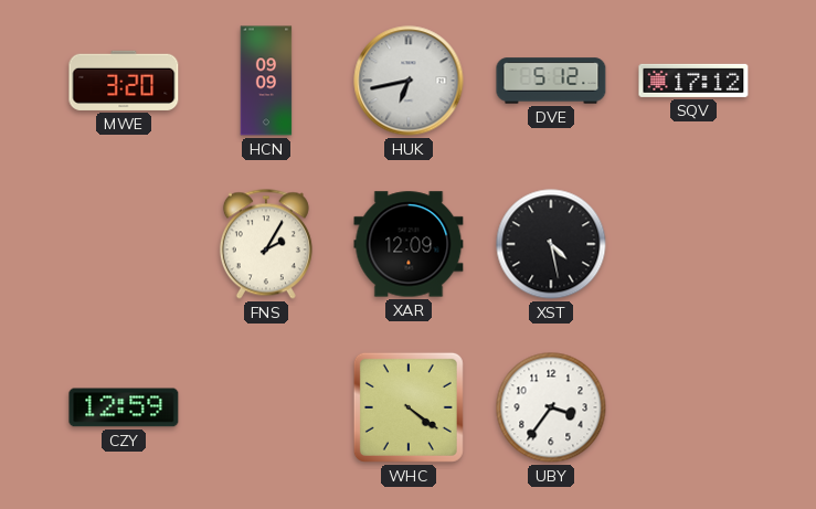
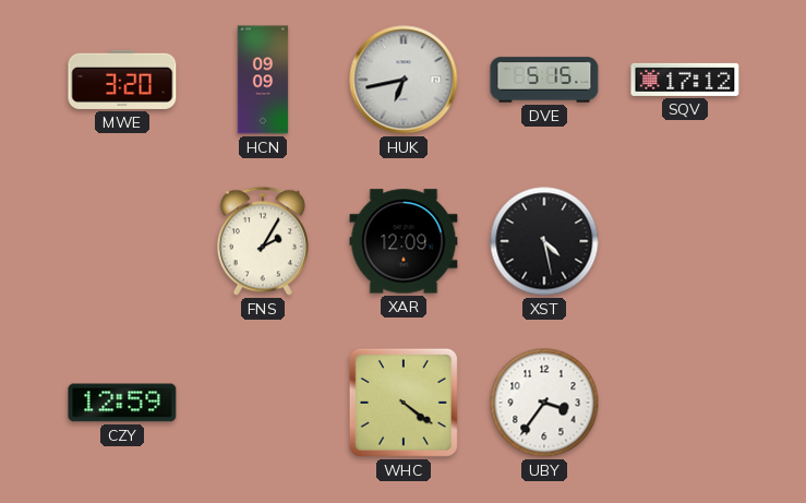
DVE: 5:12 -> 5:15 (544, 80)
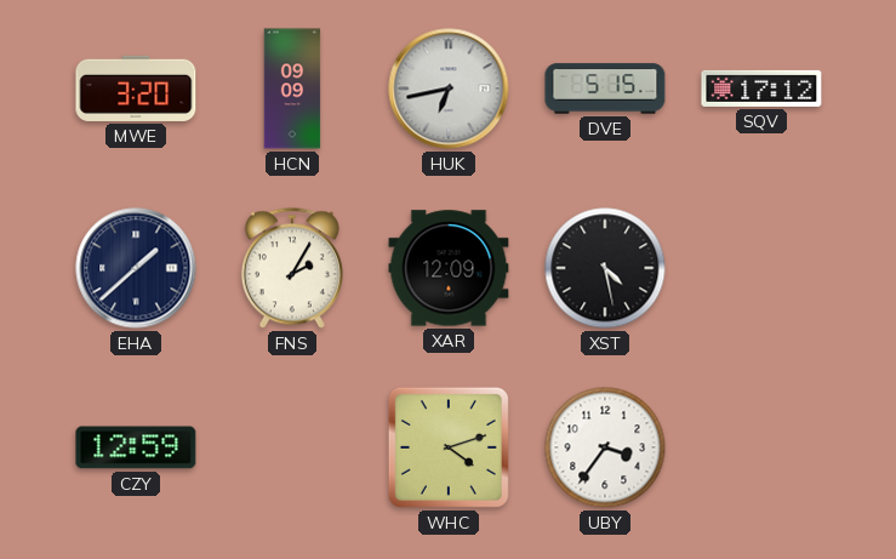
EHA: none -> 1:38 (136, 268)
WHC: 4:21 -> 4:12 (449, 447)
